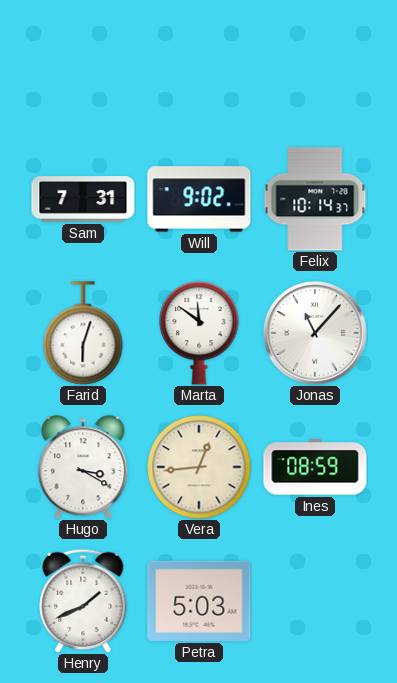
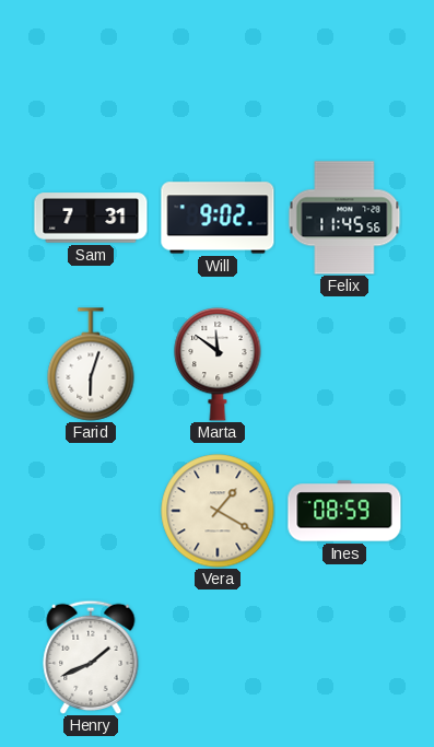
Felix: 10:14 -> 11:45 (344, 218)
Jonas: 11:07 -> none (315, 333)
Hugo: 3:20 -> none (83, 467)
Vera: 12:44 -> 1:20 (218, 511)
Petra: 5:03 -> none (199, 601)
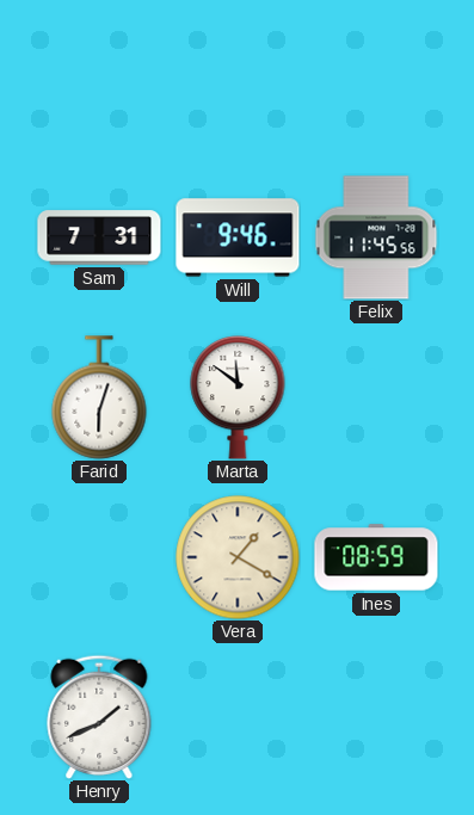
Will: 9:02 -> 9:46 (238, 237)
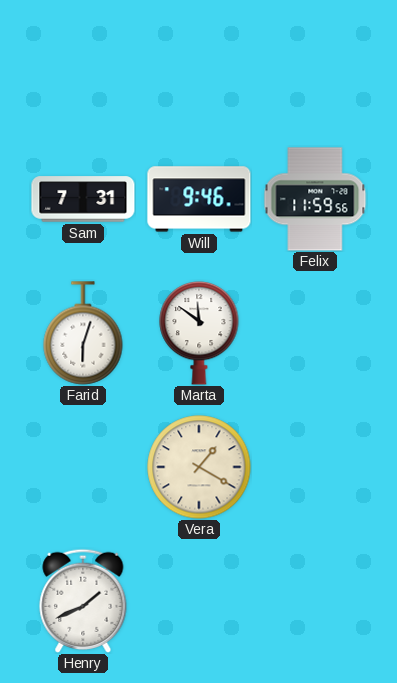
Felix: 11:45 -> 11:59 (315, 199)
Ines: 08:59 -> none (376, 557)
